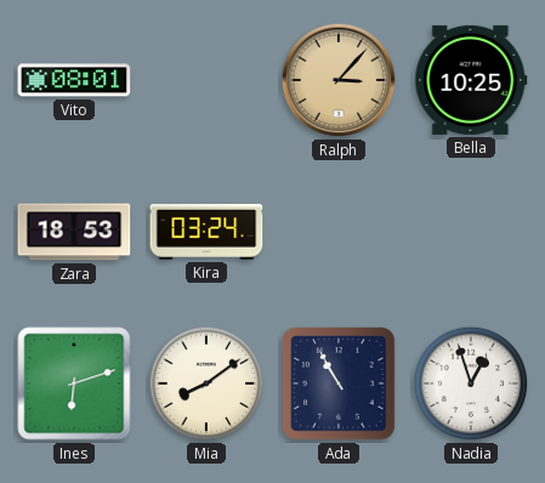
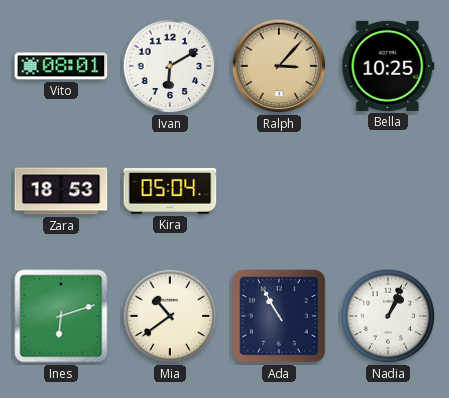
Ivan: none -> 6:10 (170, 66)
Kira: 03:24 -> 05:04 (170, 192)
Mia: 8:09 -> 10:39 (170, 316)
Nadia: 12:57 -> 1:04 (388, 316)
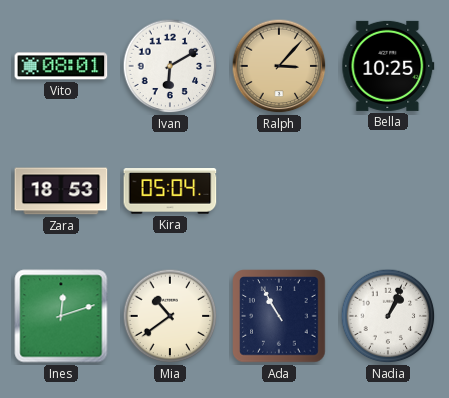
Ines: 6:12 -> 12:12 (61, 316)
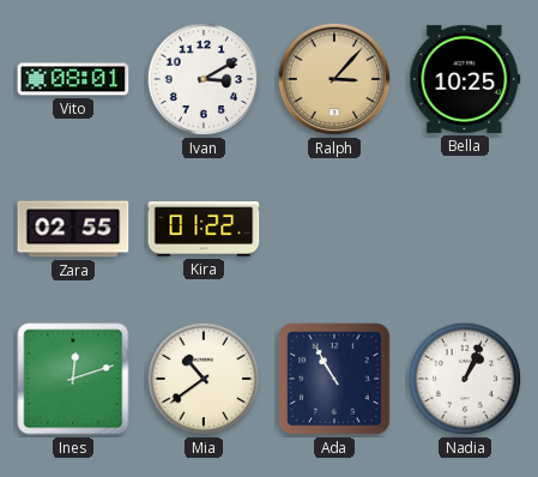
Ivan: 6:10 -> 3:10 (204, 79)
Zara: 18:53 -> 02:55 (73, 229)
Kira: 05:04 -> 01:22 (204, 230)
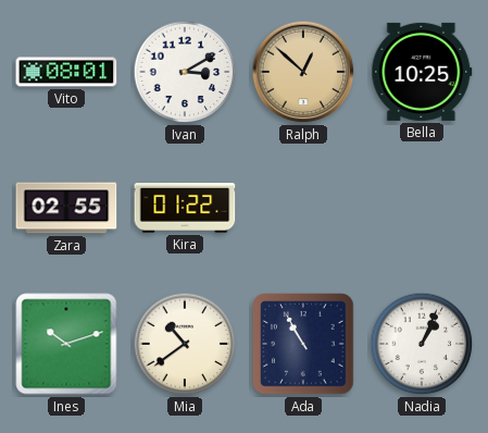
Ralph: 3:07 -> 12:52 (303, 72)
Ines: 12:12 -> 10:12 (66, 344)
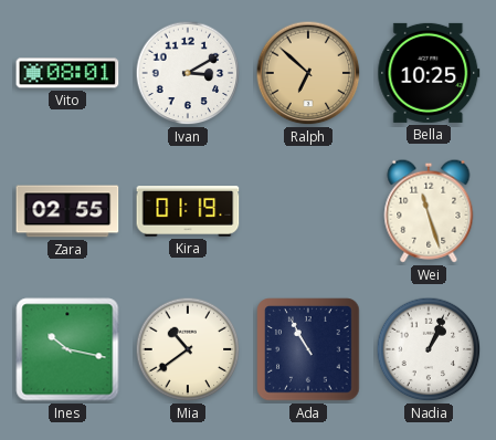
Ralph: 12:52 -> 6:52 (308, 73)
Kira: 01:22 -> 01:19 (188, 212)
Wei: none -> 11:27 (429, 211)
Ines: 10:12 -> 10:17 (67, 349)
